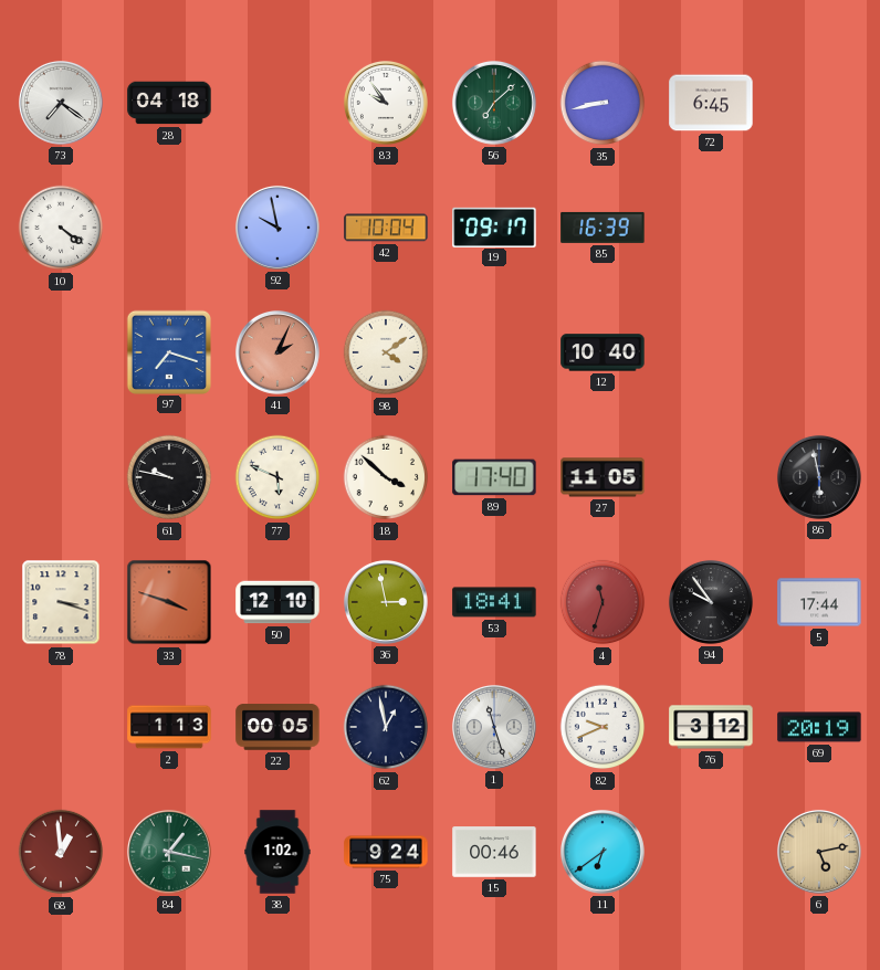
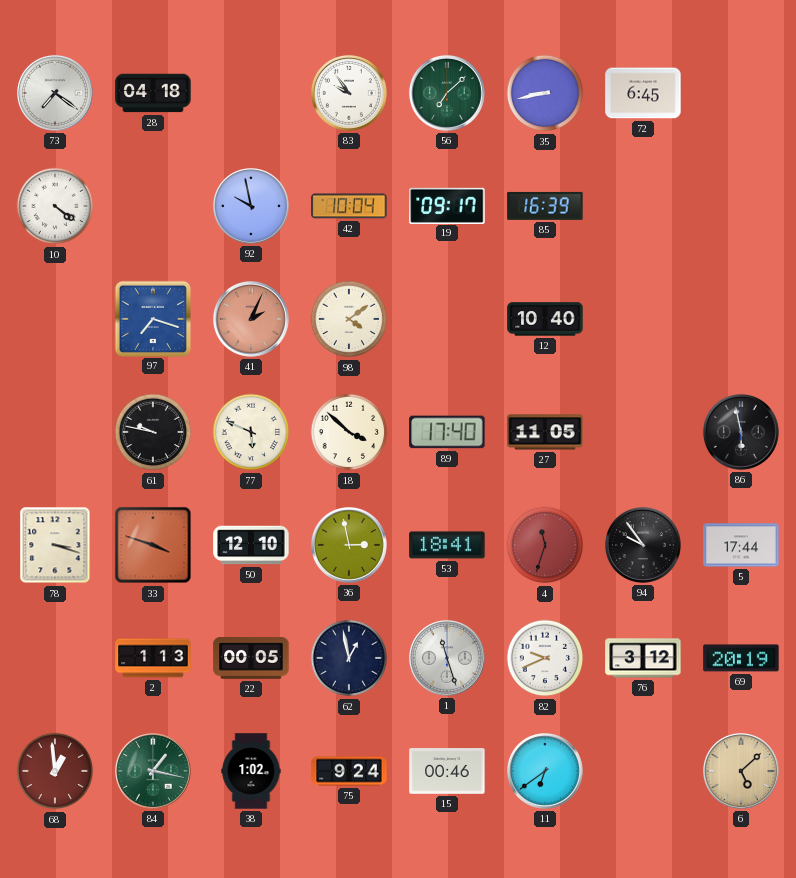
6: 5:13 -> 5:08 (741, 771)
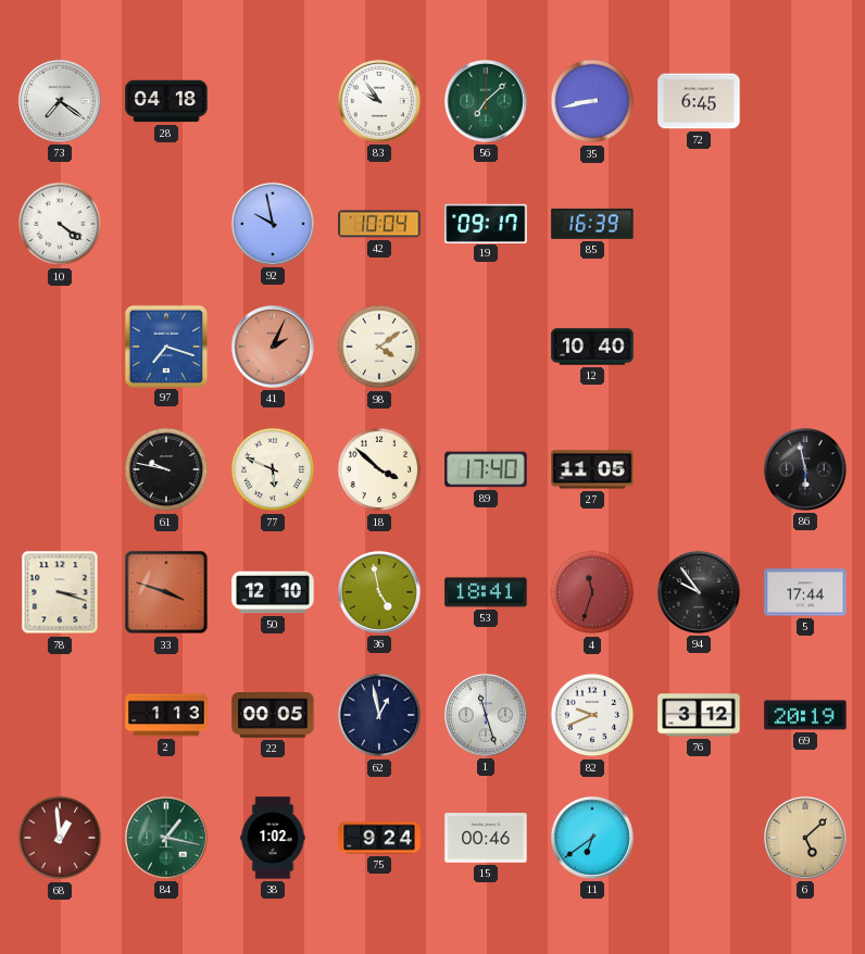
36: 2:58 -> 4:58 (379, 592)
